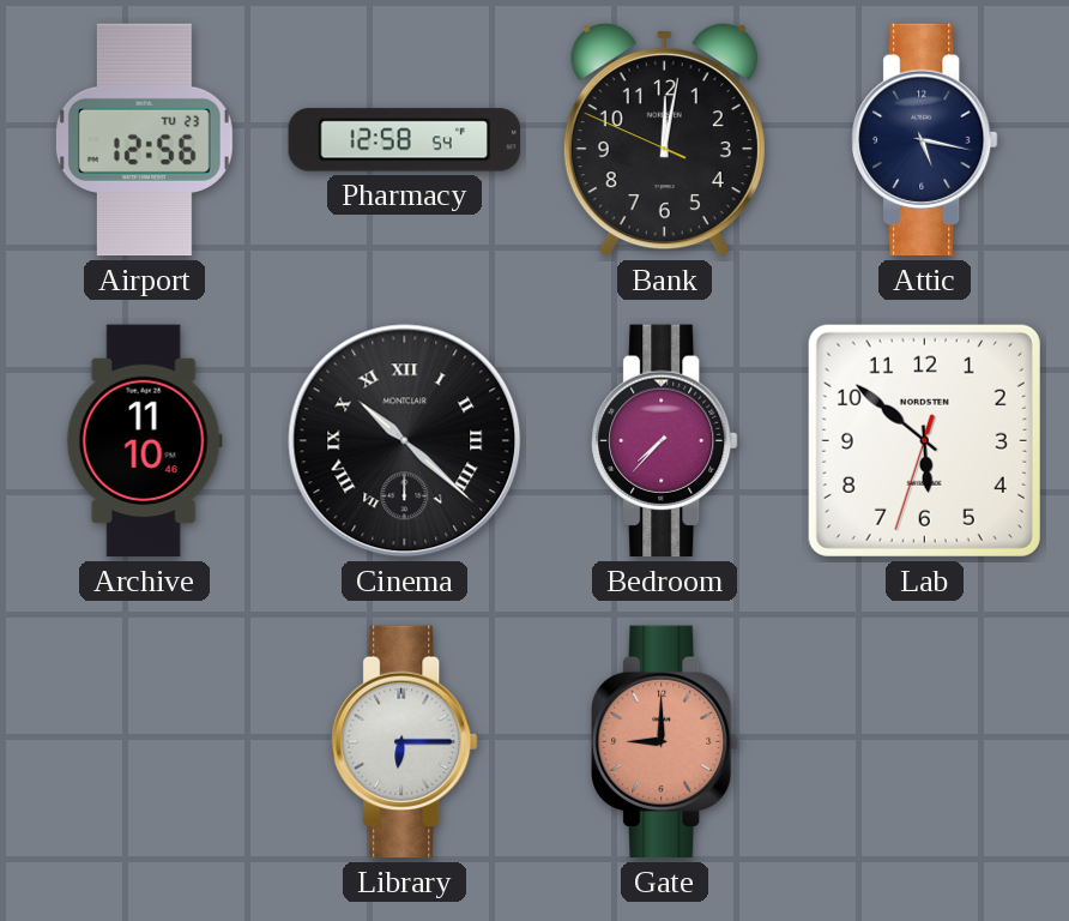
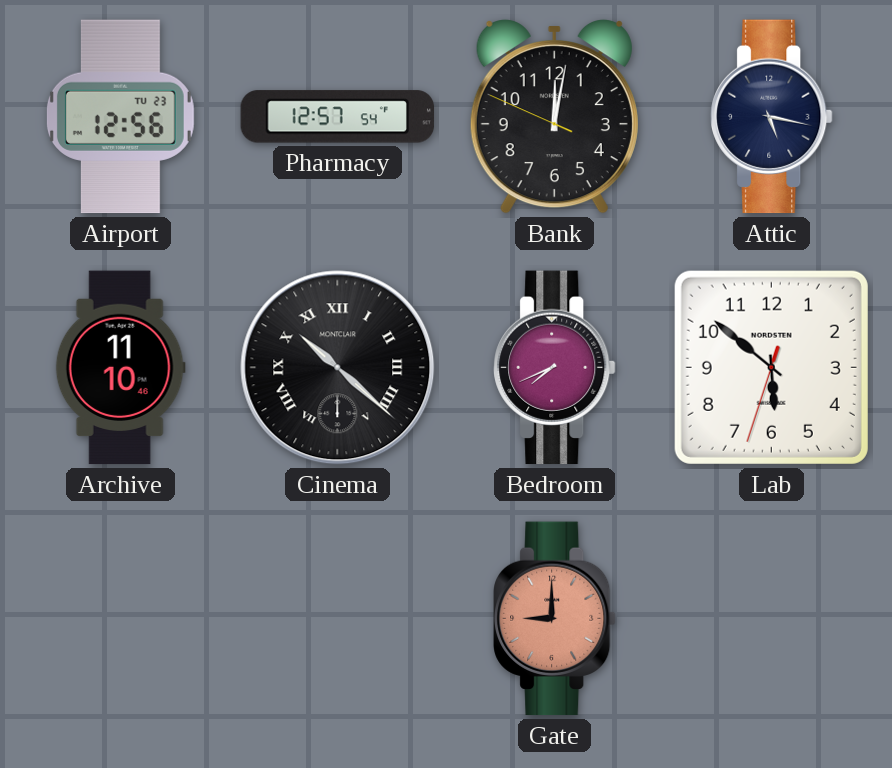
Pharmacy: 12:58 -> 12:57 (338, 117)
Bedroom: 7:37 -> 7:41 (555, 368)
Library: 6:15 -> none (405, 742)
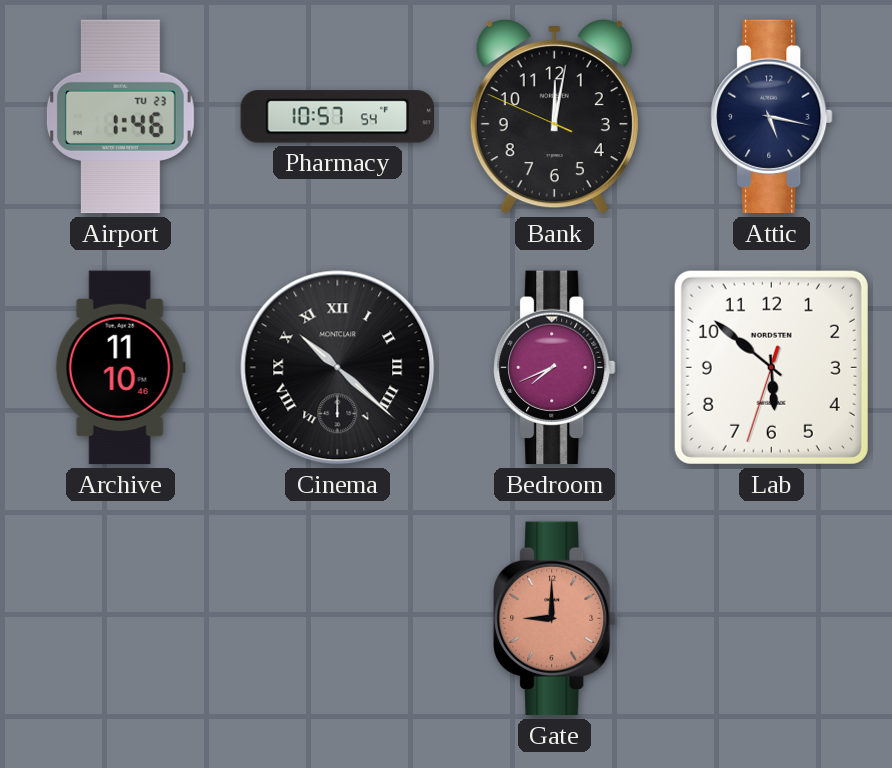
Airport: 12:56 -> 1:46 (120, 117)
Pharmacy: 12:57 -> 10:57 (338, 117)
